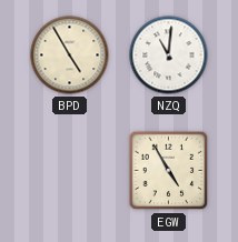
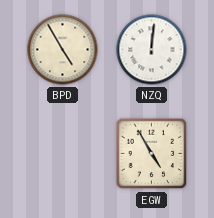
NZQ: 11:01 -> 12:01 (152, 50)
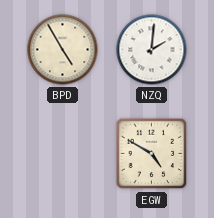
NZQ: 12:01 -> 2:01 (152, 50)
EGW: 4:55 -> 4:50 (152, 154)
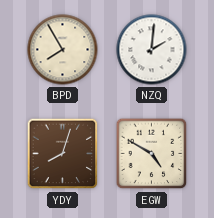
BPD: 4:55 -> 7:55 (63, 50)
YDY: none -> 8:03 (63, 154)
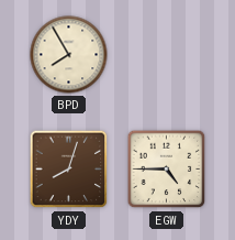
NZQ: 2:01 -> none (152, 50)
EGW: 4:50 -> 4:45 (167, 170)
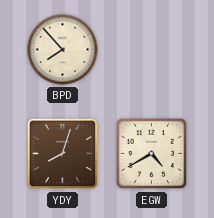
BPD: 7:55 -> 7:53 (63, 50)
EGW: 4:45 -> 4:40 (152, 154)
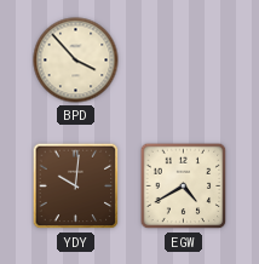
BPD: 7:53 -> 3:53 (76, 61)
YDY: 8:03 -> 10:01 (76, 186)
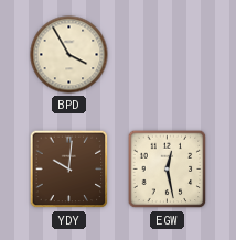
BPD: 3:53 -> 3:55 (69, 55)
EGW: 4:40 -> 12:28 (168, 170)
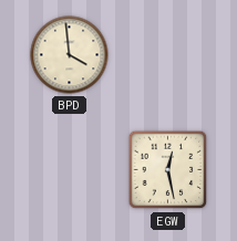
BPD: 3:55 -> 3:59 (70, 55)
YDY: 10:01 -> none (69, 170)
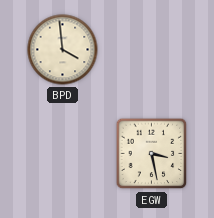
EGW: 12:28 -> 3:28 (152, 154)
